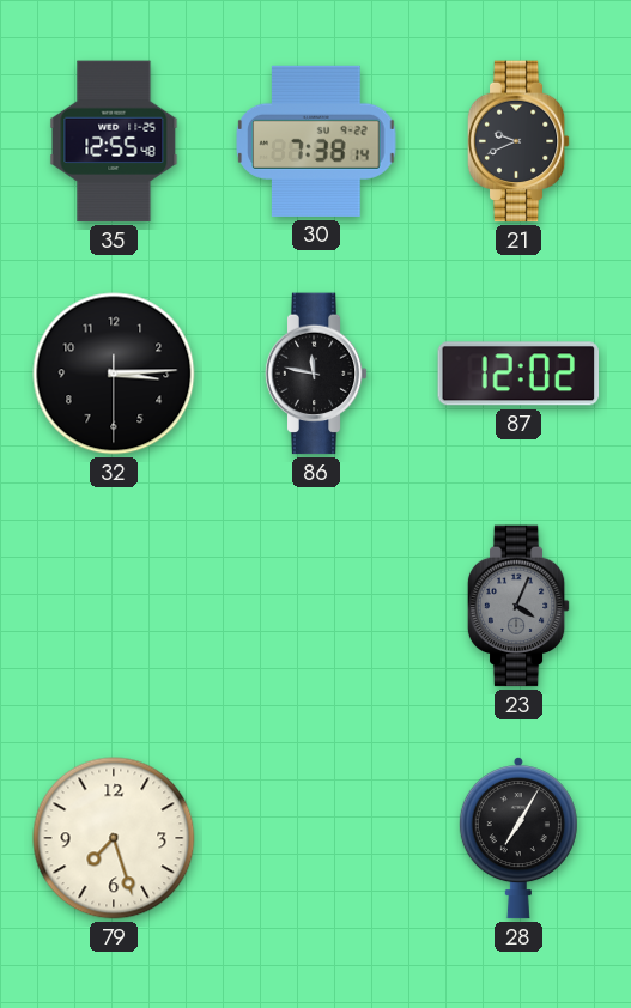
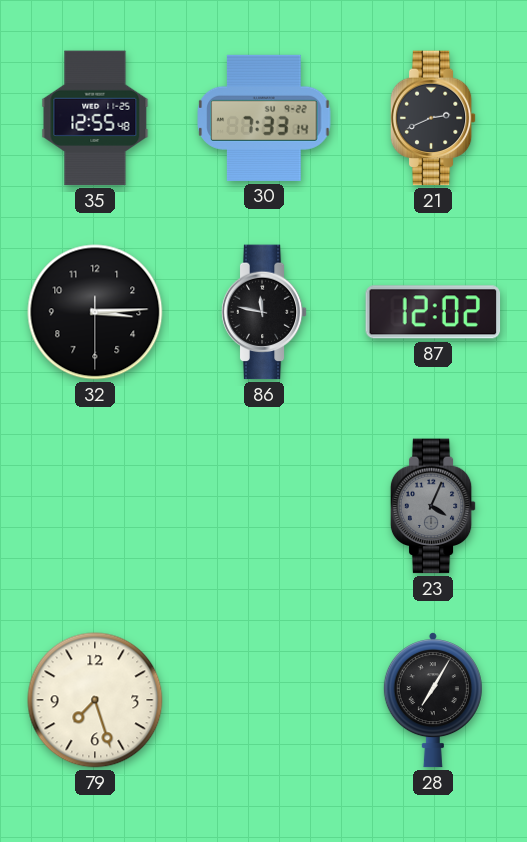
30: 7:38 -> 7:33 (264, 118)
21: 9:41 -> 2:41 (433, 118)
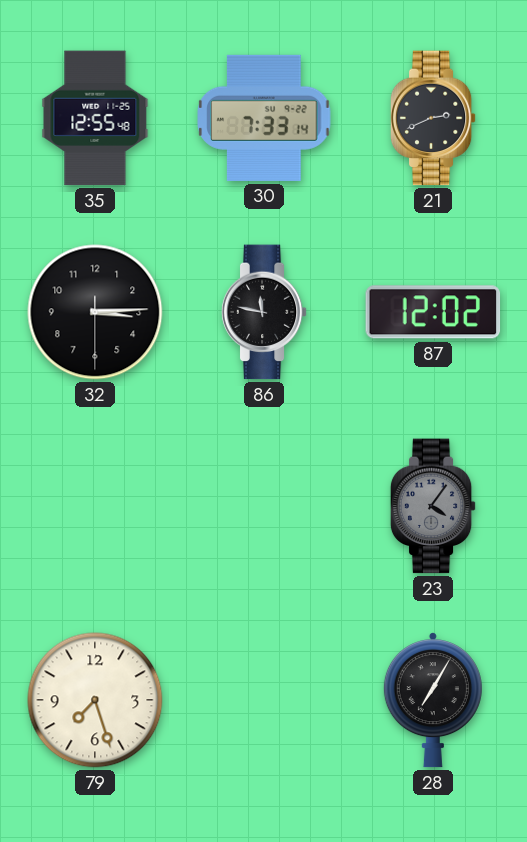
23: 4:04 -> 4:06 (433, 506)
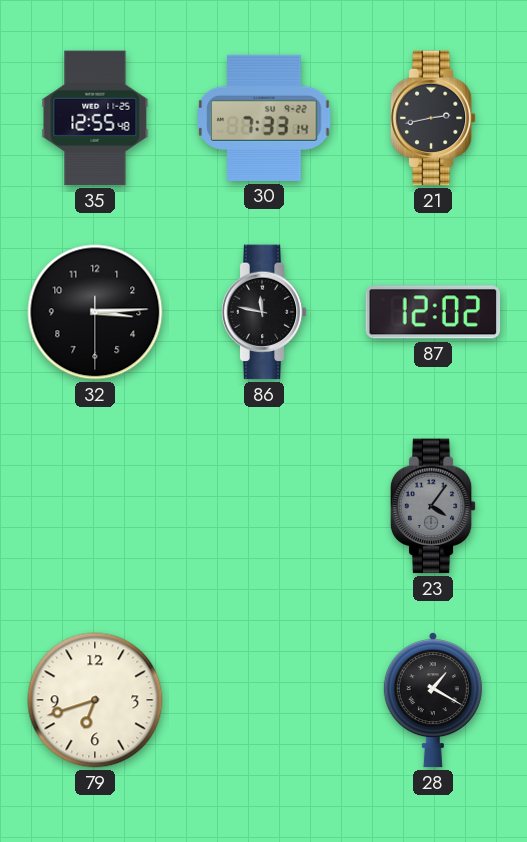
21: 2:41 -> 2:43 (433, 118)
79: 7:27 -> 6:42 (95, 700)
28: 7:05 -> 1:20 (433, 700)
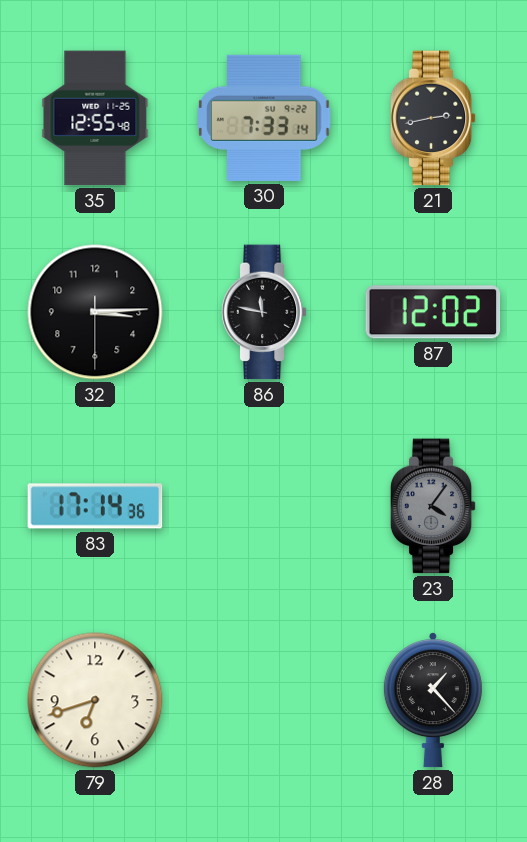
83: none -> 17:14 (95, 506)
28: 1:20 -> 1:23 (433, 700)
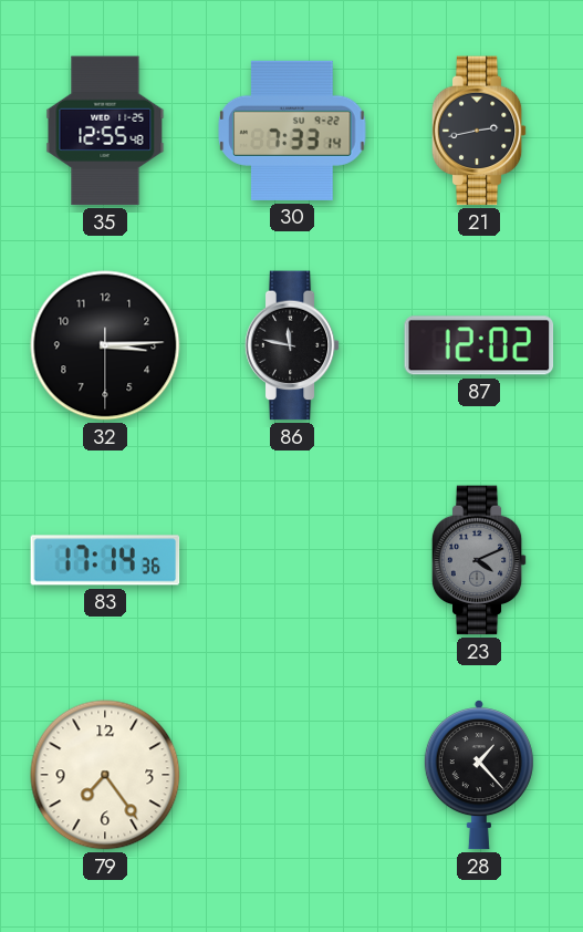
23: 4:06 -> 4:11 (479, 560)
79: 6:42 -> 7:24 (105, 775)
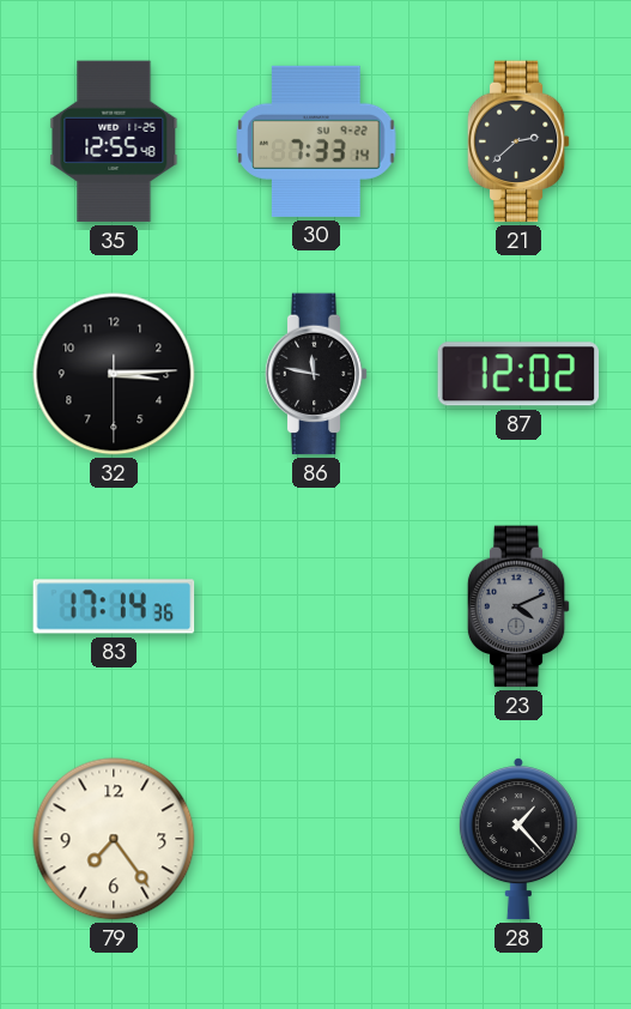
21: 2:43 -> 2:38 (518, 141)
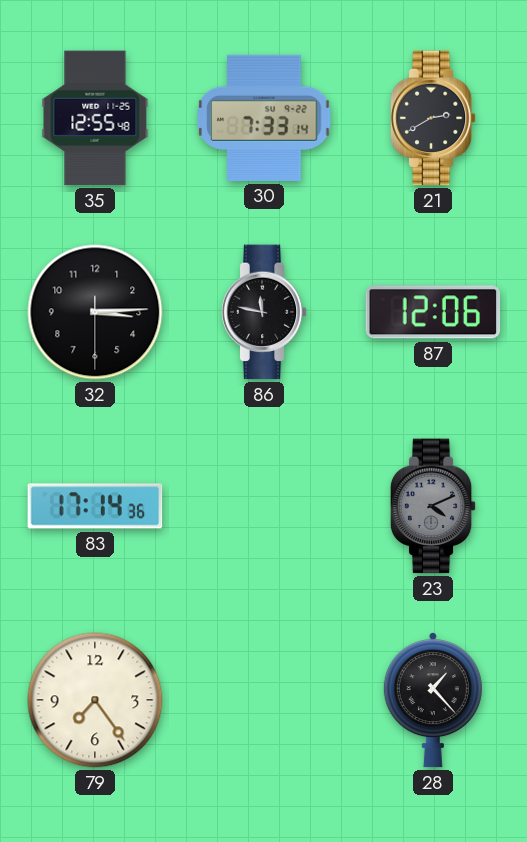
21: 2:38 -> 2:40 (433, 118)
87: 12:02 -> 12:06 (433, 312)
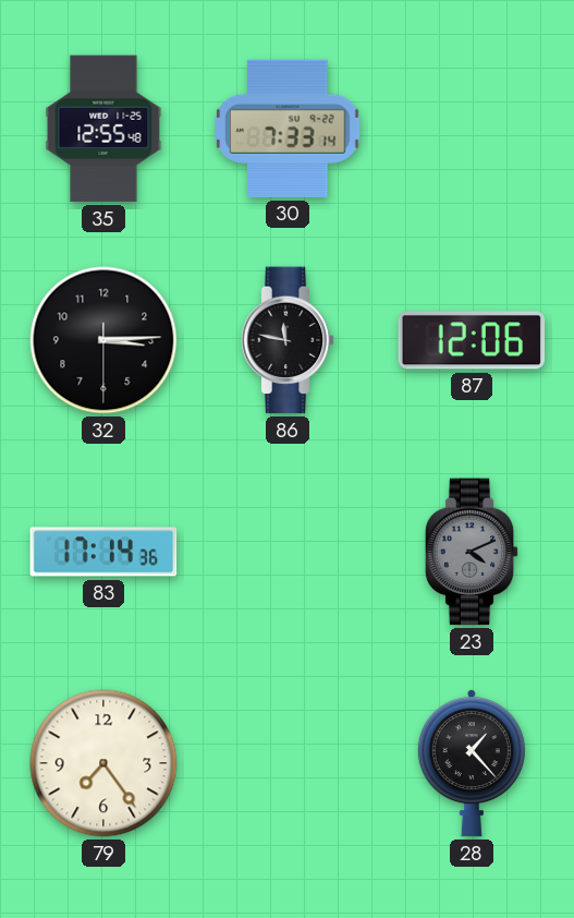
21: 2:40 -> none (433, 118)
